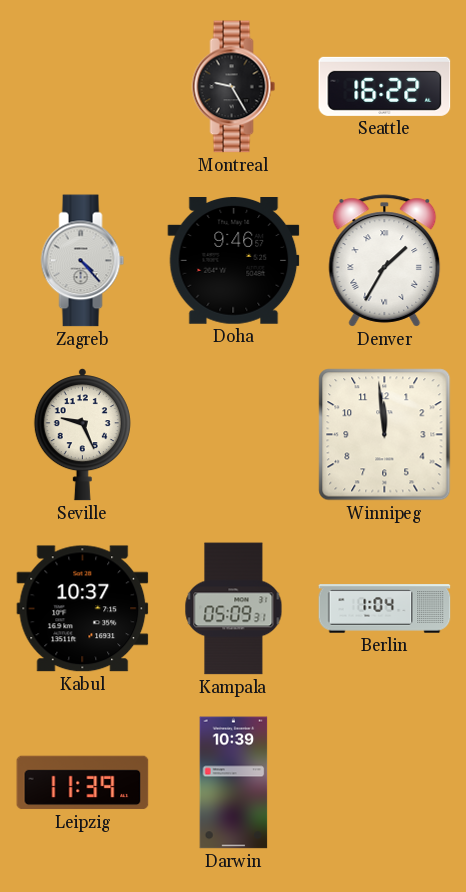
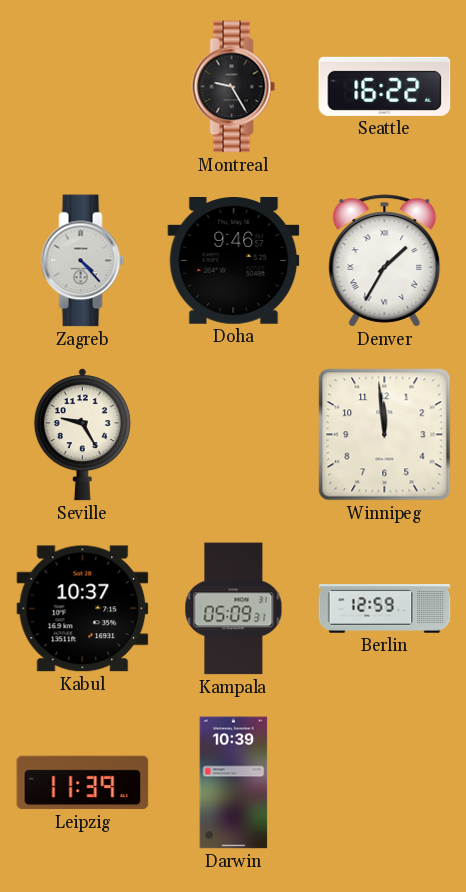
Seville: 9:26 -> 9:25 (82, 435)
Berlin: 1:04 -> 12:59 (385, 609)
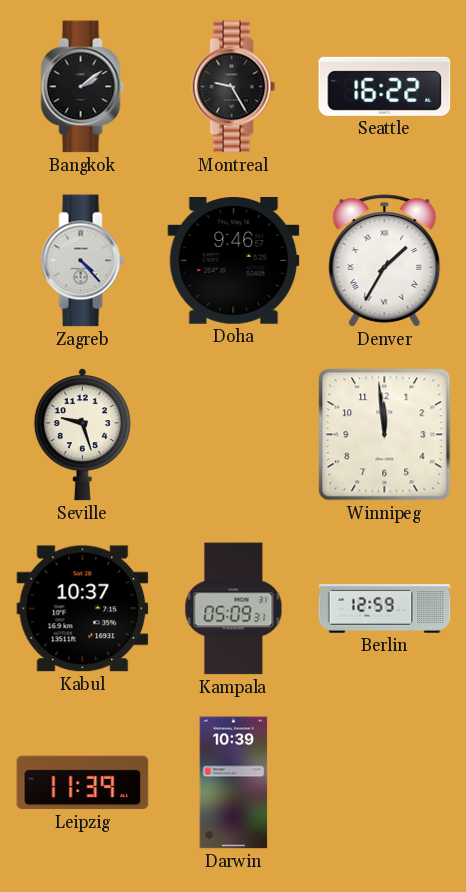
Bangkok: none -> 2:09 (83, 87)
Seville: 9:25 -> 9:27 (82, 435)
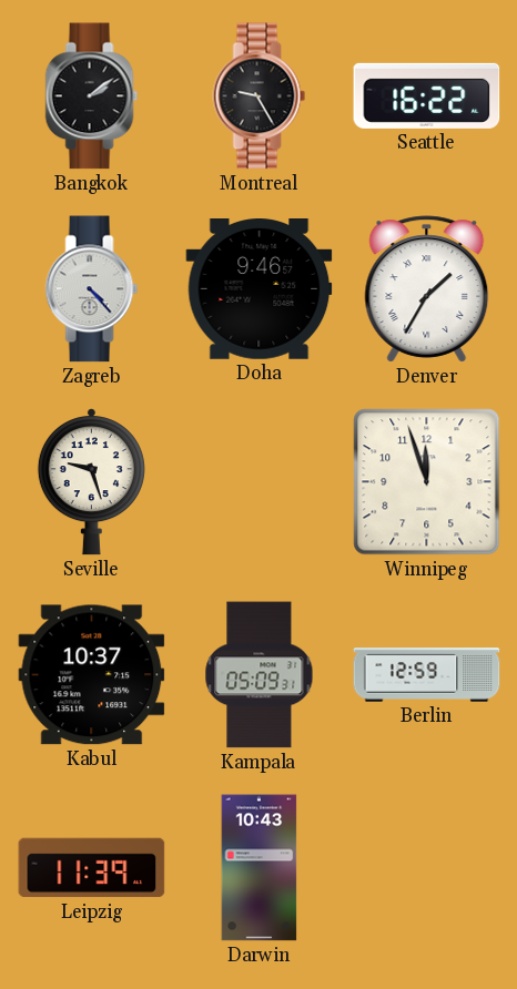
Winnipeg: 11:59 -> 11:57 (427, 482)
Darwin: 10:39 -> 10:43 (260, 868)
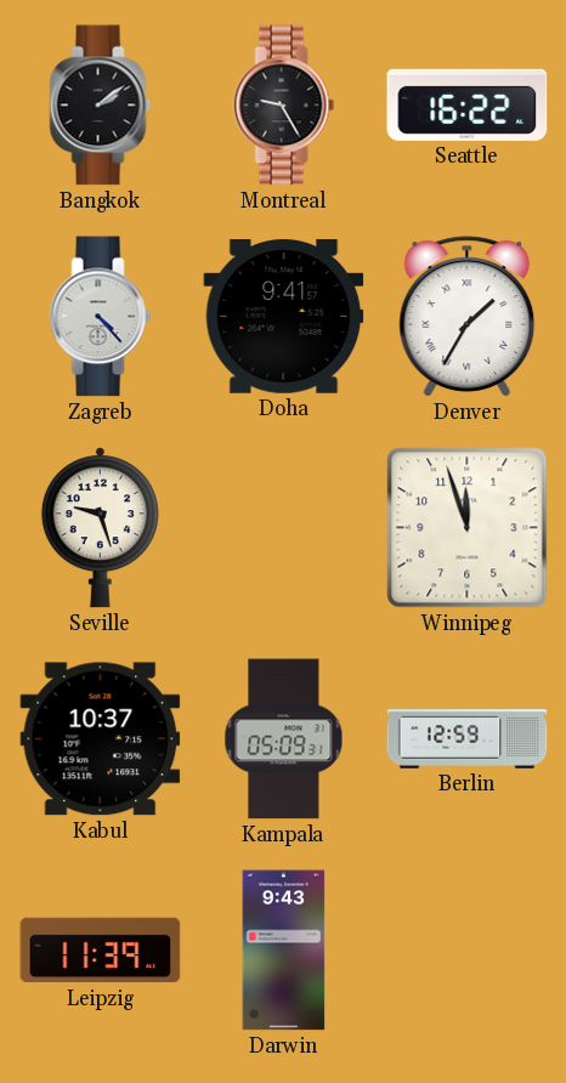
Doha: 9:46 -> 9:41 (284, 317)
Darwin: 10:43 -> 9:43 (284, 951)
